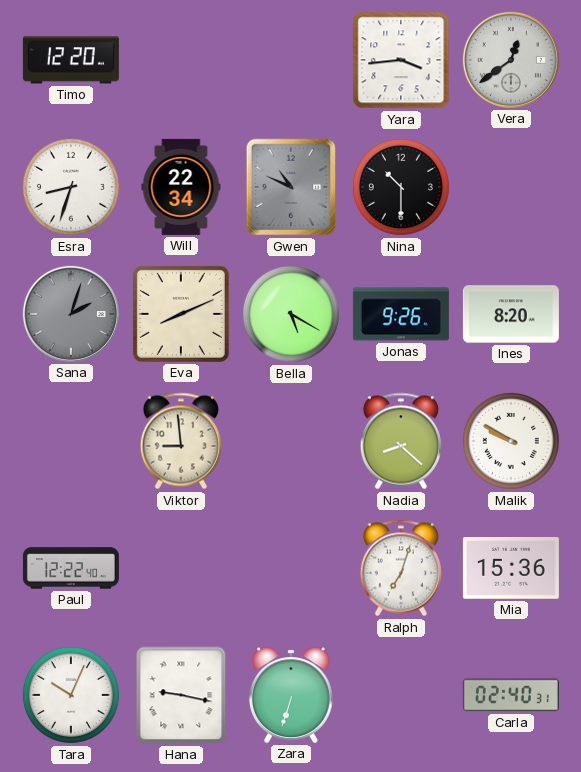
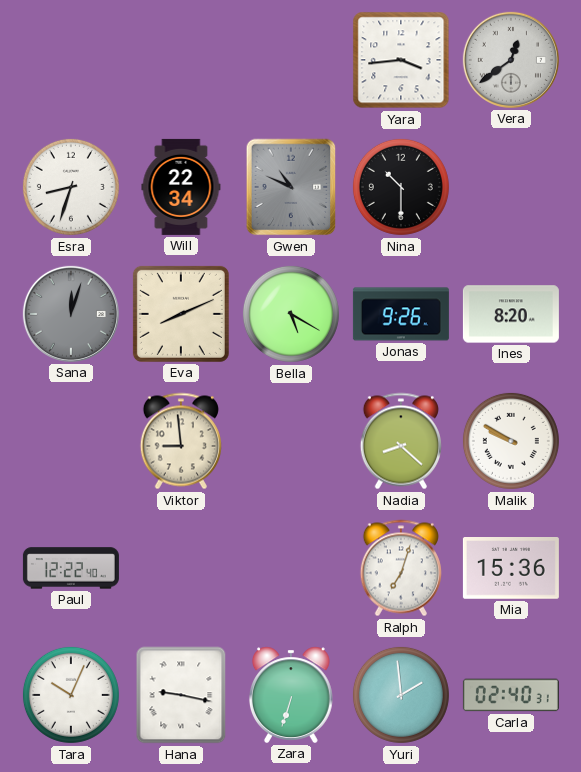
Timo: 12:20 -> none (71, 60)
Sana: 2:03 -> 12:03 (71, 314)
Yuri: none -> 1:59 (401, 695)
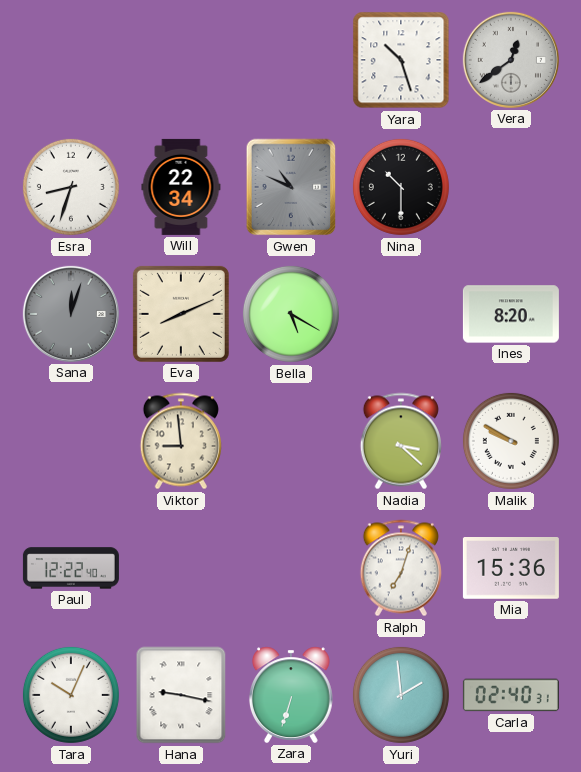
Yara: 3:44 -> 10:27 (401, 60)
Jonas: 9:26 -> none (401, 314)
Nadia: 8:22 -> 3:22 (401, 441)
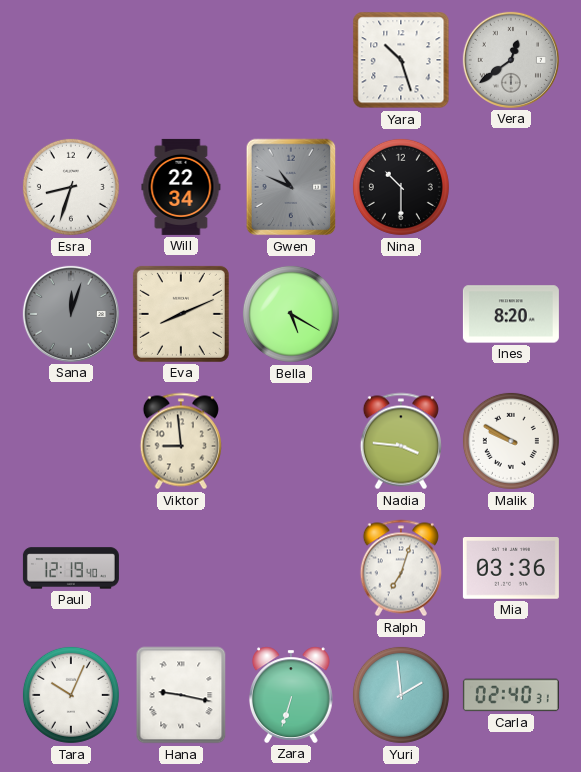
Nadia: 3:22 -> 3:46 (401, 441)
Paul: 12:22 -> 12:19 (71, 568)
Mia: 15:36 -> 03:36 (511, 569)
